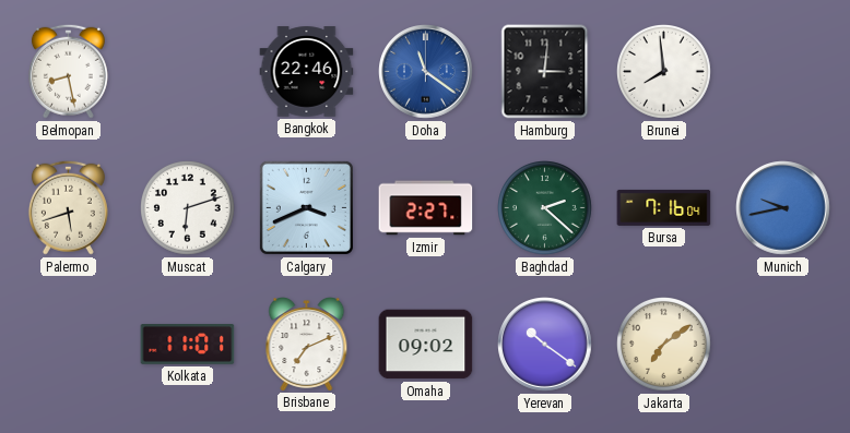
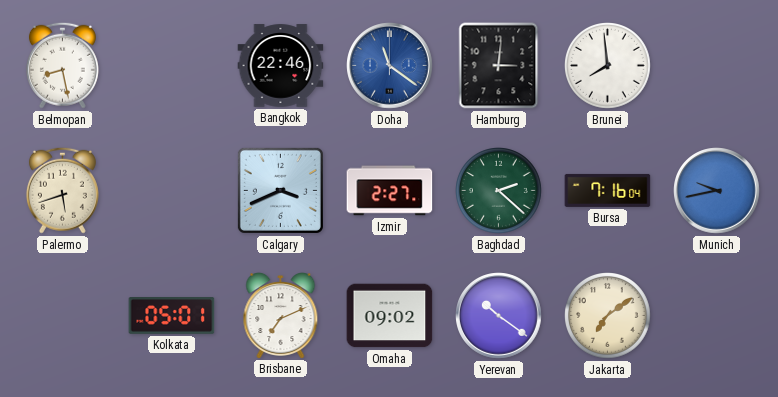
Muscat: 6:12 -> none (188, 208)
Kolkata: 11:01 -> 05:01 (172, 316)
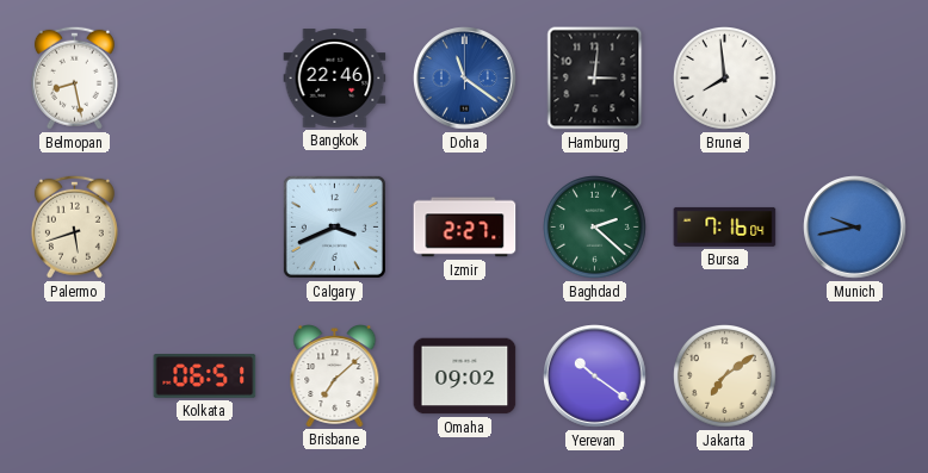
Kolkata: 05:01 -> 06:51 (205, 376)
Brisbane: 7:11 -> 7:08 (335, 376)
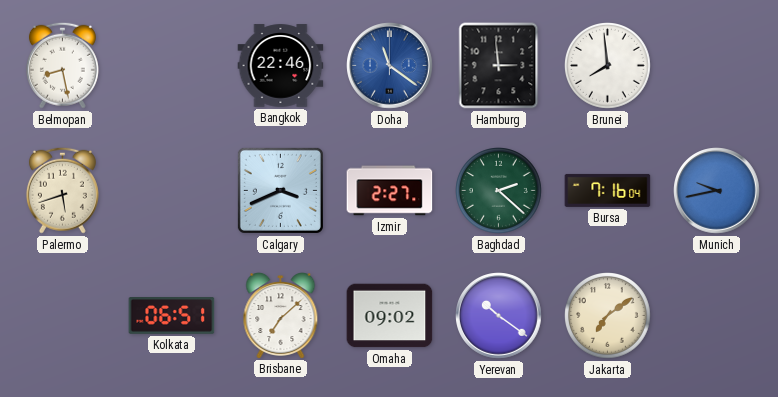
Hamburg: 3:01 -> 2:59 (499, 66)
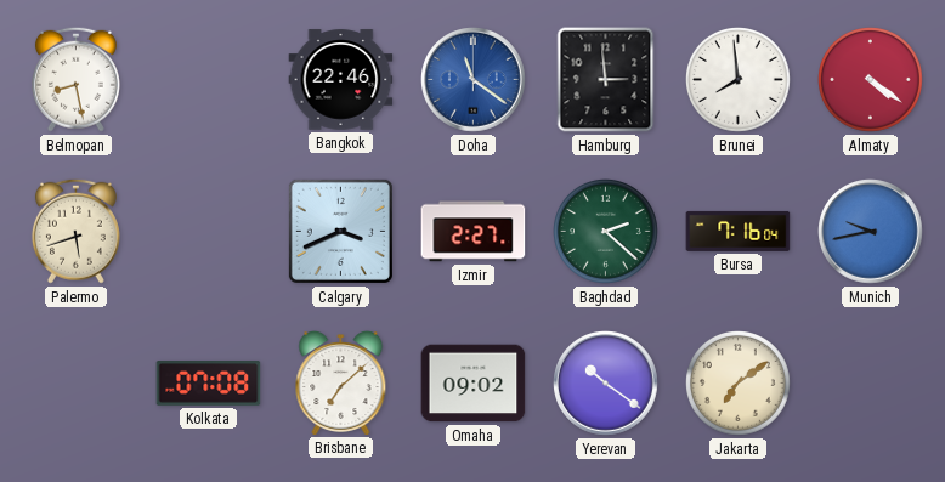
Almaty: none -> 4:21 (871, 80)
Kolkata: 06:51 -> 07:08 (209, 384)
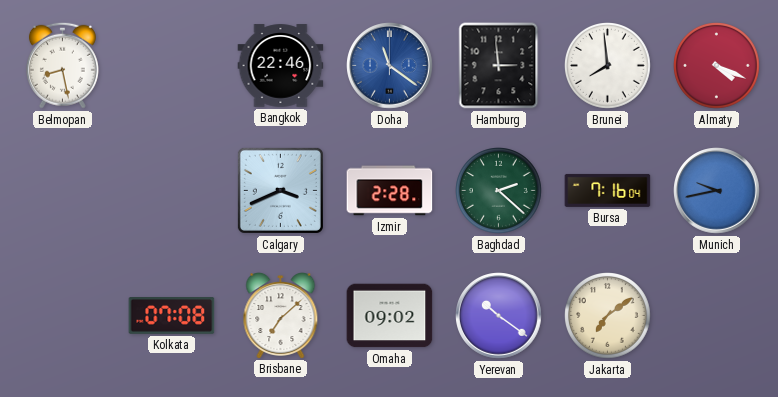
Almaty: 4:21 -> 4:19 (717, 66)
Palermo: 5:42 -> none (75, 231)
Izmir: 2:27 -> 2:28 (390, 191)
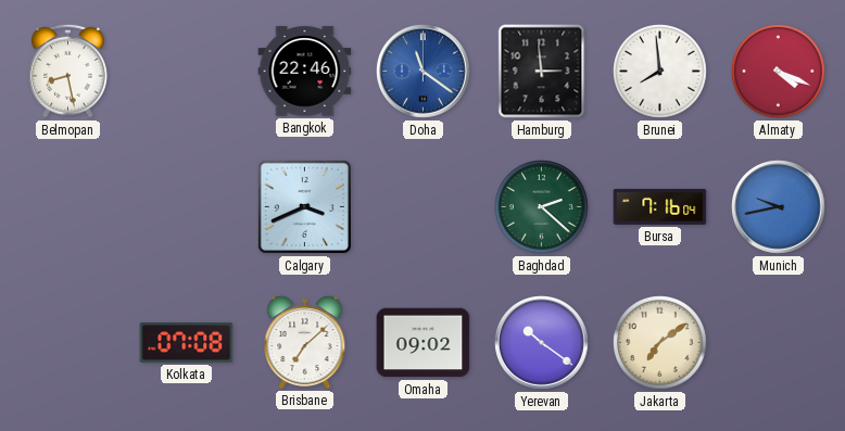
Izmir: 2:28 -> none (390, 191)
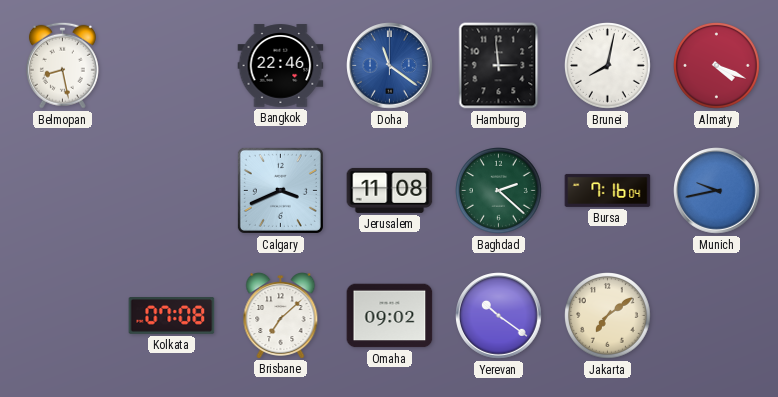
Brunei: 7:59 -> 8:02 (608, 66)
Jerusalem: none -> 11:08 (390, 190)
